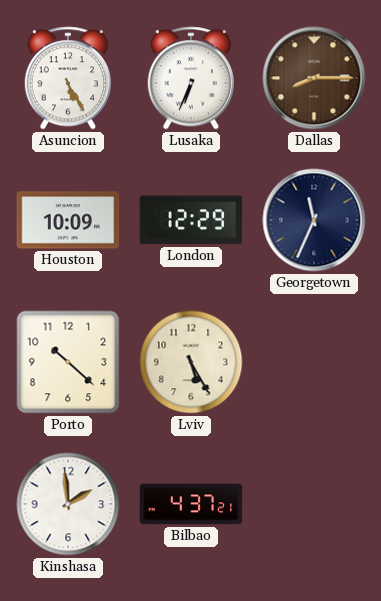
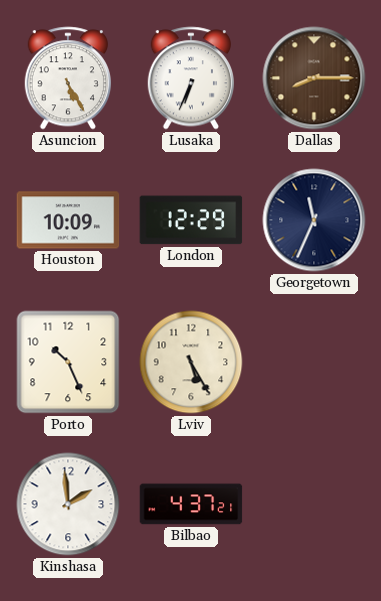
Porto: 10:22 -> 10:26 (68, 362)
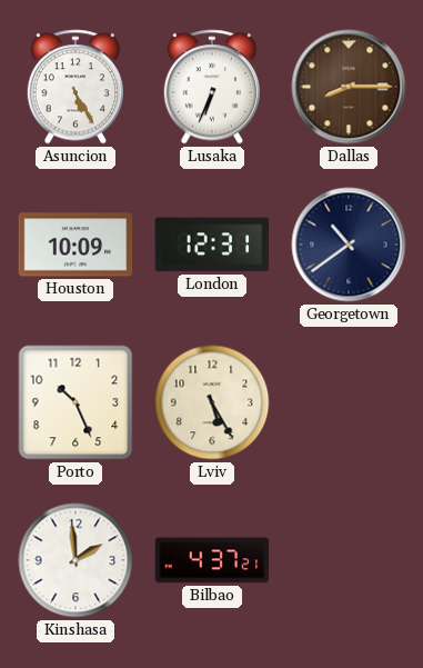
London: 12:29 -> 12:31 (212, 245)
Georgetown: 11:34 -> 10:39 (349, 245)
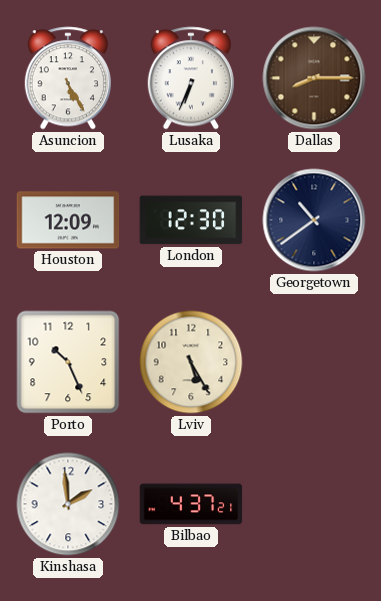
Houston: 10:09 -> 12:09 (68, 220)
London: 12:31 -> 12:30 (191, 220)
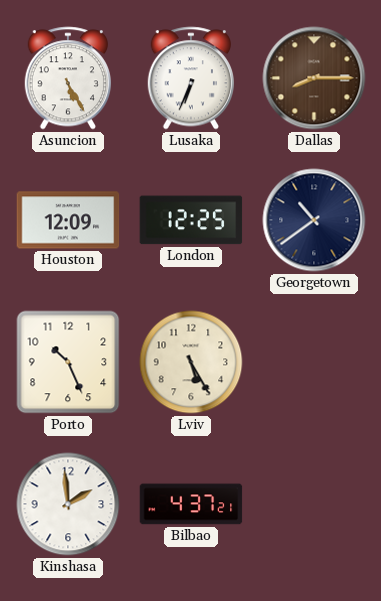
London: 12:30 -> 12:25 (191, 220)
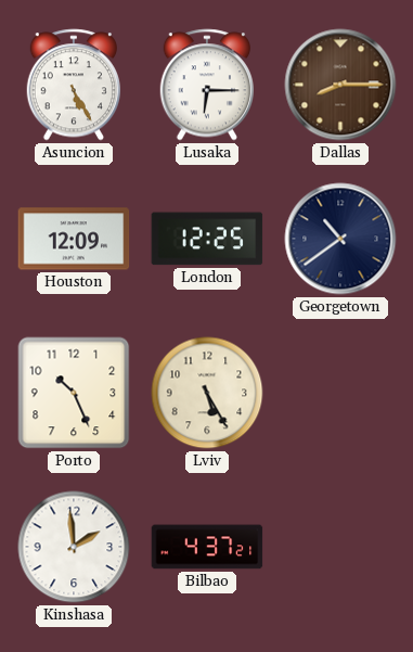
Lusaka: 6:34 -> 6:15 (206, 85)
